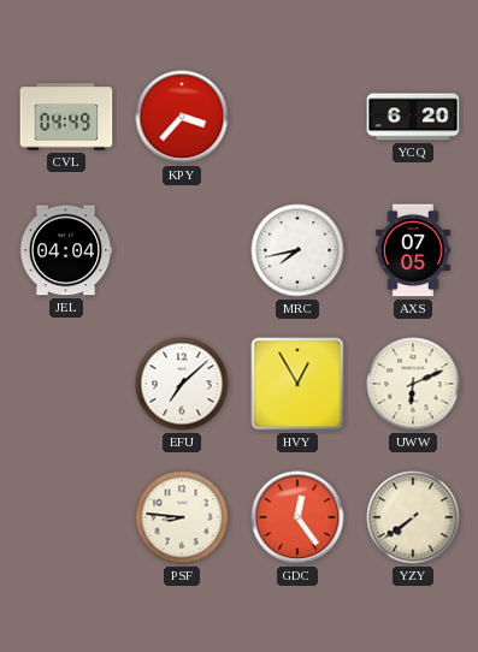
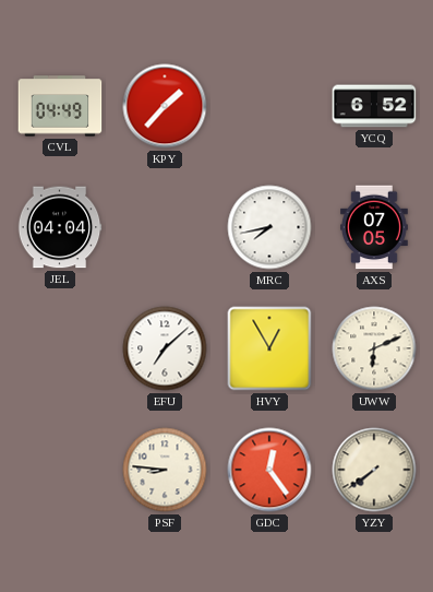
KPY: 3:37 -> 1:37 (165, 106)
YCQ: 6:20 -> 6:52 (374, 106)
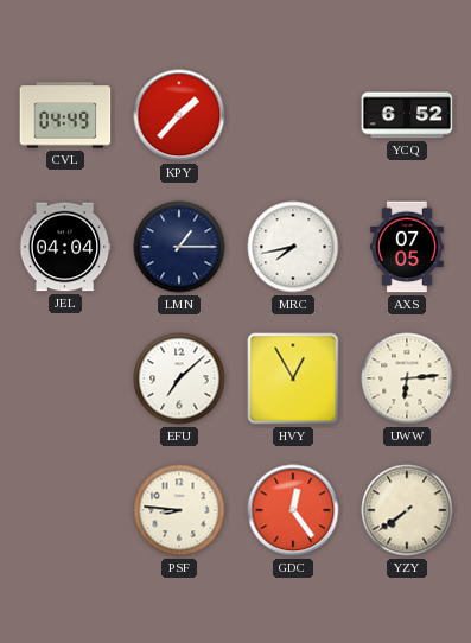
LMN: none -> 1:15 (179, 247)
UWW: 6:11 -> 6:14 (407, 378)
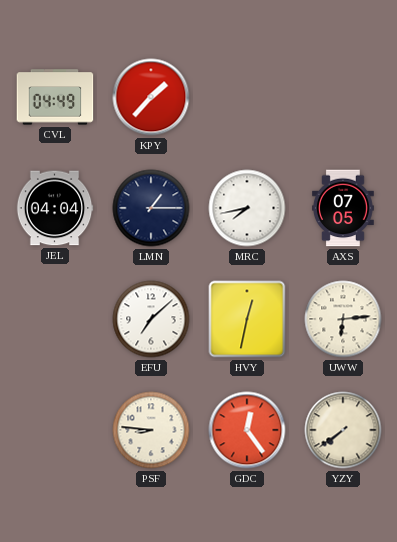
YCQ: 6:52 -> none (407, 115)
HVY: 12:55 -> 12:32 (247, 319)
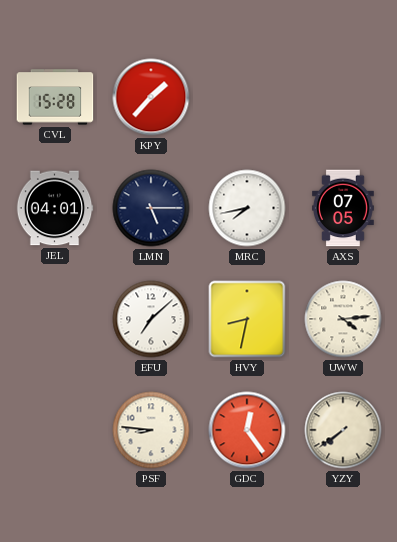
CVL: 04:49 -> 15:28 (55, 97)
JEL: 04:04 -> 04:01 (55, 208)
LMN: 1:15 -> 5:15 (151, 208)
HVY: 12:32 -> 8:32 (247, 319)
UWW: 6:14 -> 4:14 (343, 319)
